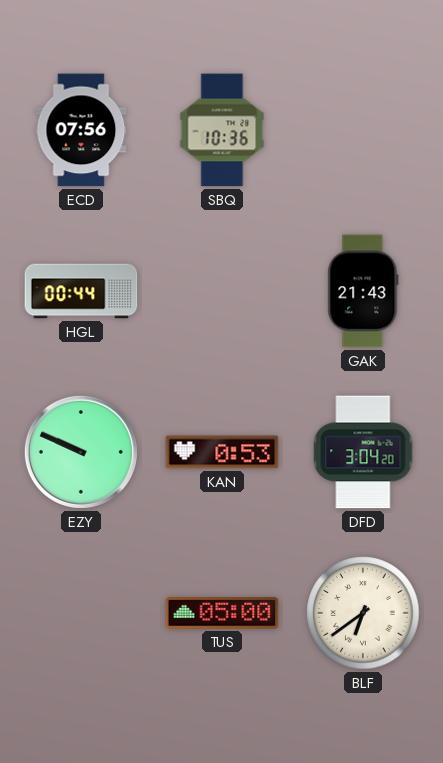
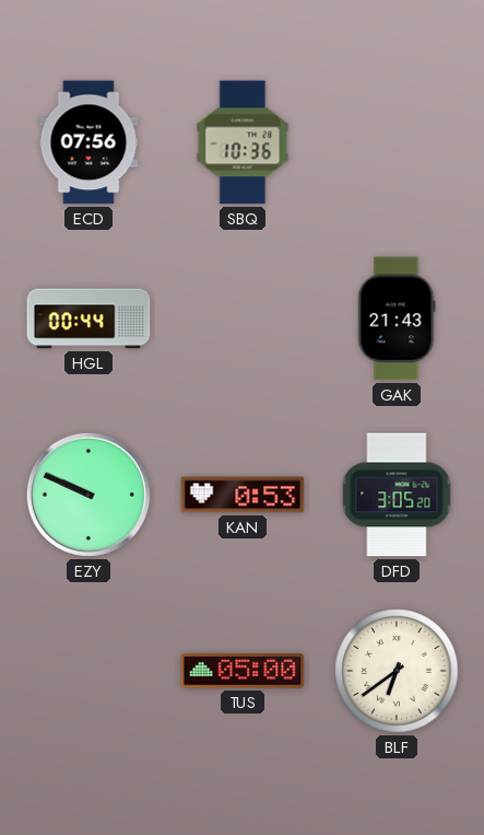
DFD: 3:04 -> 3:05 (397, 495)
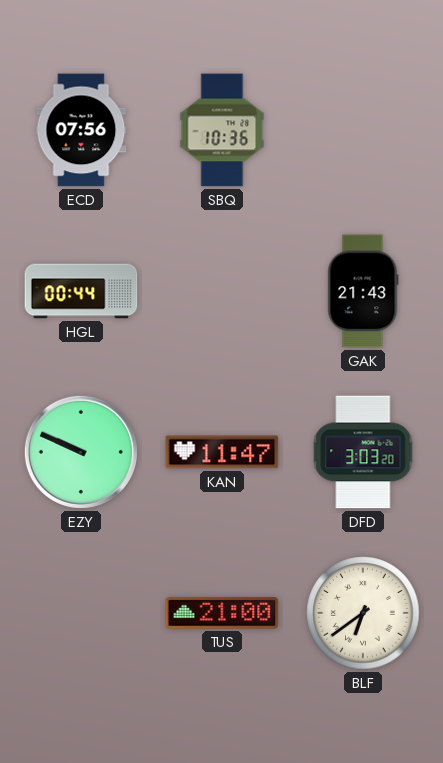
KAN: 0:53 -> 11:47 (222, 452)
DFD: 3:05 -> 3:03 (363, 452)
TUS: 05:00 -> 21:00 (222, 613)
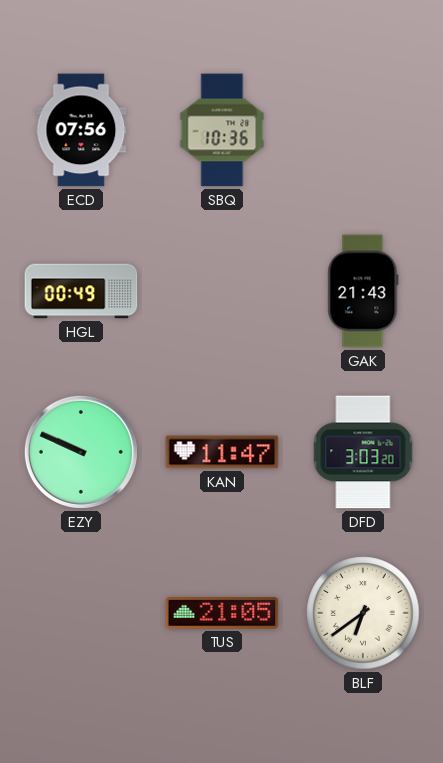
HGL: 00:44 -> 00:49 (81, 291)
TUS: 21:00 -> 21:05 (222, 613)
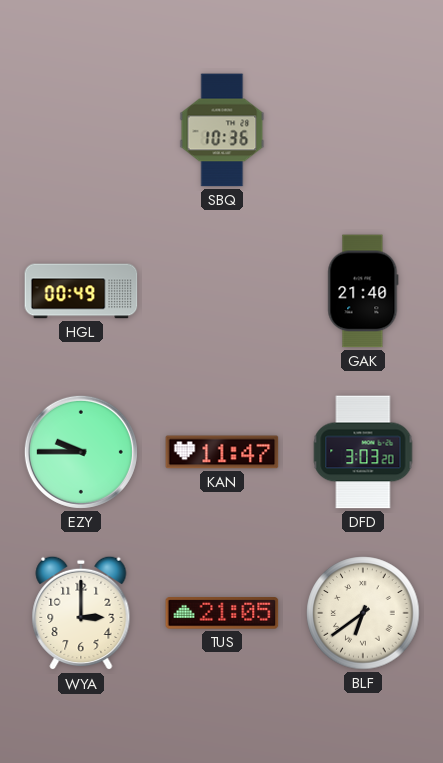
ECD: 07:56 -> none (81, 130)
GAK: 21:43 -> 21:40 (363, 291)
EZY: 9:49 -> 9:45 (81, 452)
WYA: none -> 3:00 (81, 613)
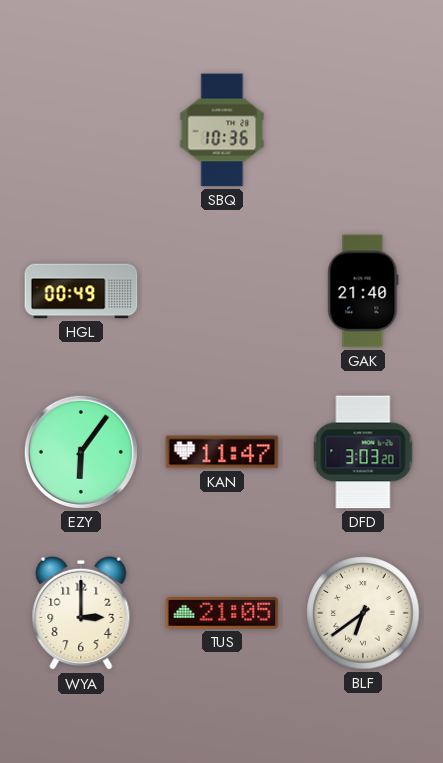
EZY: 9:45 -> 6:06 (81, 452)
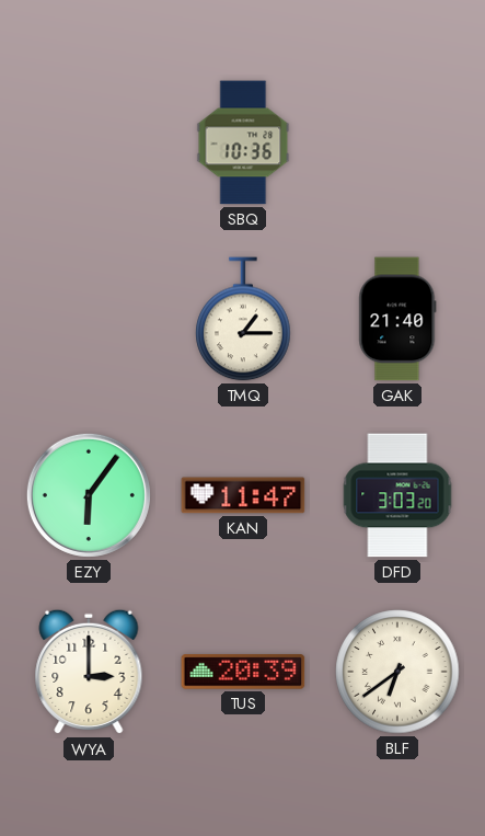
HGL: 00:49 -> none (81, 291)
TMQ: none -> 1:15 (243, 319)
TUS: 21:05 -> 20:39 (243, 672)
